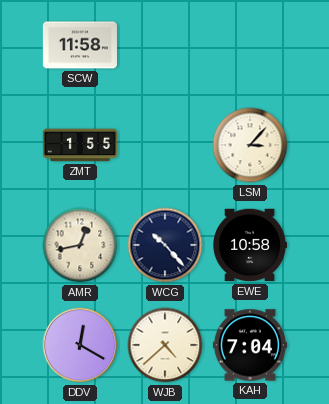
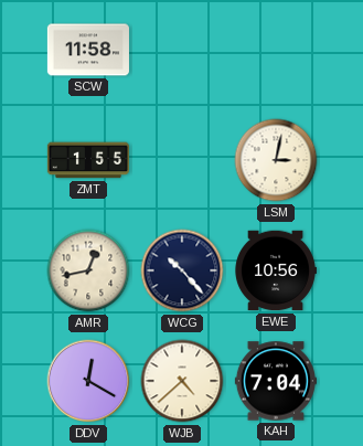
LSM: 3:07 -> 3:02 (276, 160)
EWE: 10:58 -> 10:56 (276, 270)
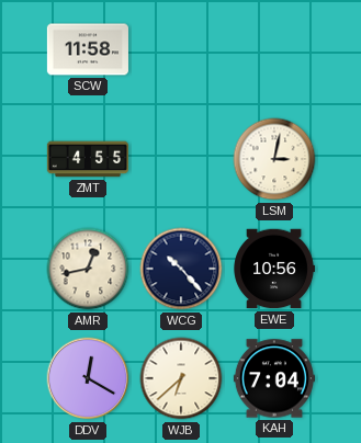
ZMT: 1:55 -> 4:55 (88, 159)
WJB: 4:38 -> 6:38 (181, 378)
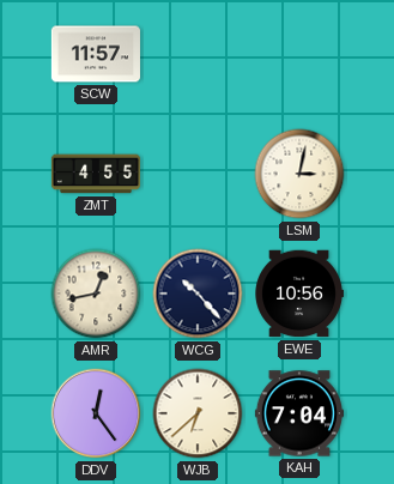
SCW: 11:58 -> 11:57 (96, 54)
DDV: 12:20 -> 12:24 (96, 413)
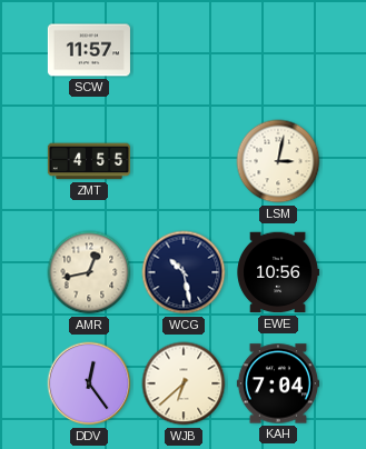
WCG: 10:23 -> 10:28 (184, 272)
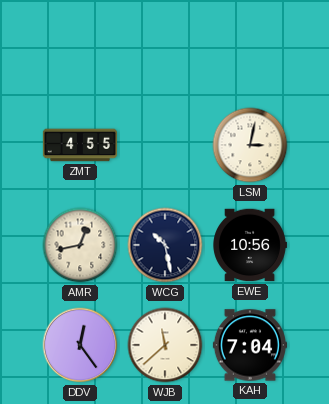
SCW: 11:57 -> none (89, 50)
WJB: 6:38 -> 11:38 (165, 345)
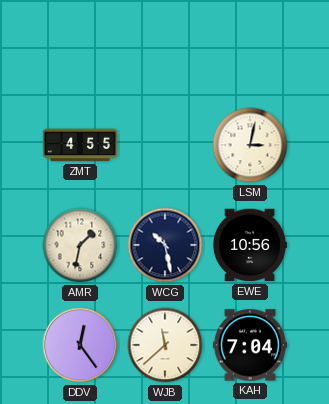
AMR: 12:43 -> 1:32 (80, 245)
